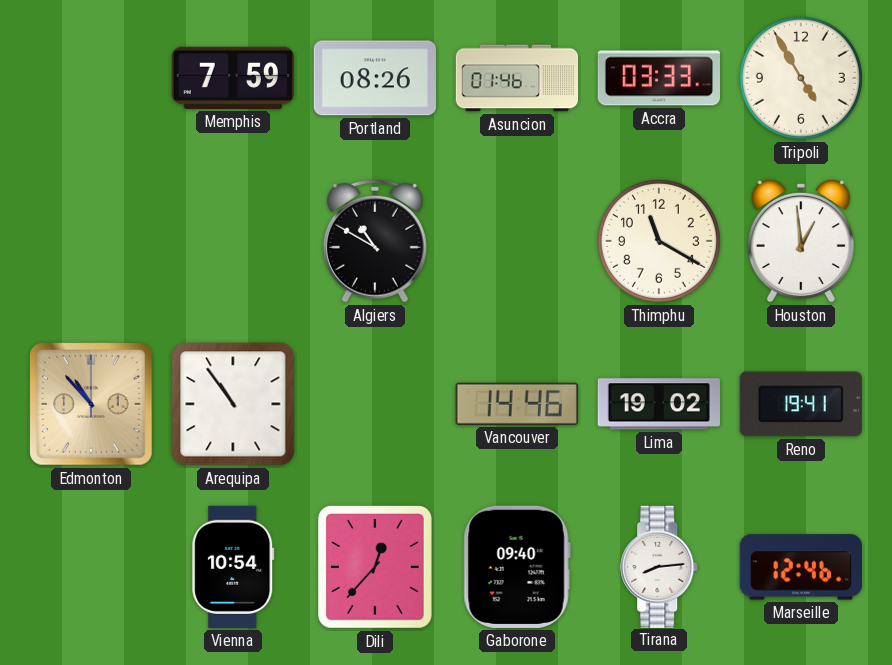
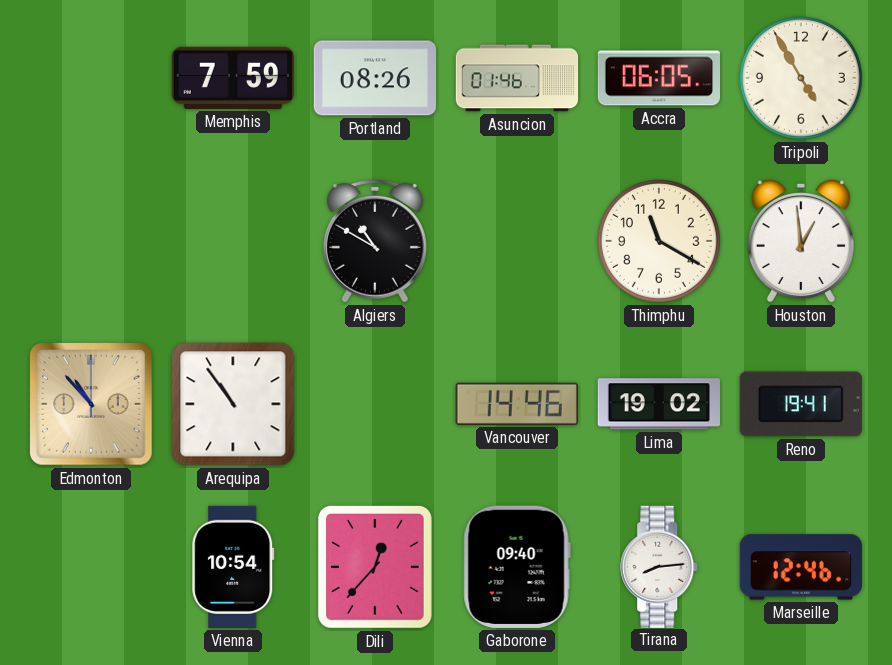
Accra: 03:33 -> 06:05 (658, 78)
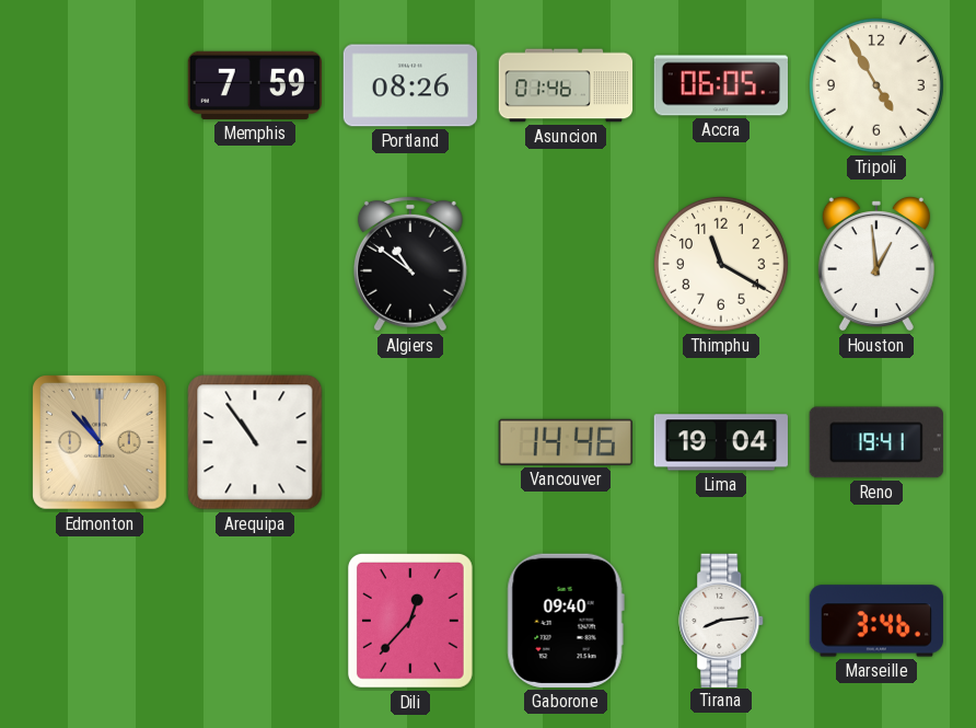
Algiers: 10:50 -> 10:51 (410, 264)
Lima: 19:02 -> 19:04 (721, 442)
Vienna: 10:54 -> none (233, 567)
Marseille: 12:46 -> 3:46 (876, 621)
